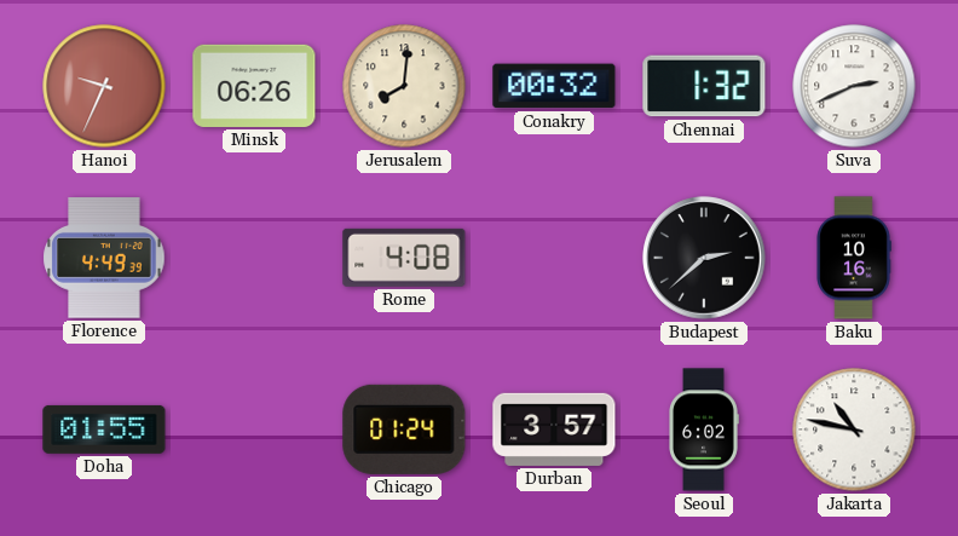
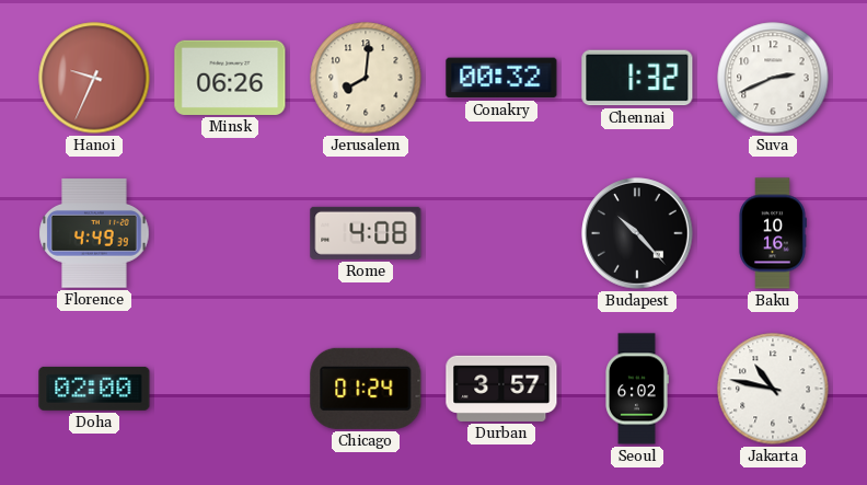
Budapest: 2:38 -> 10:23 (637, 233)
Doha: 01:55 -> 02:00 (94, 389)
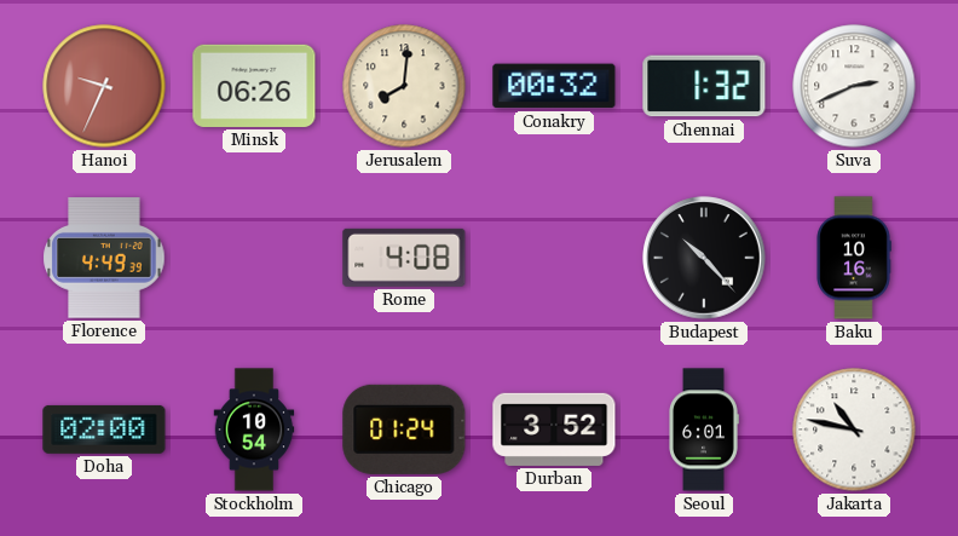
Stockholm: none -> 10:54 (254, 430)
Durban: 3:57 -> 3:52 (554, 430)
Seoul: 6:02 -> 6:01 (704, 430)
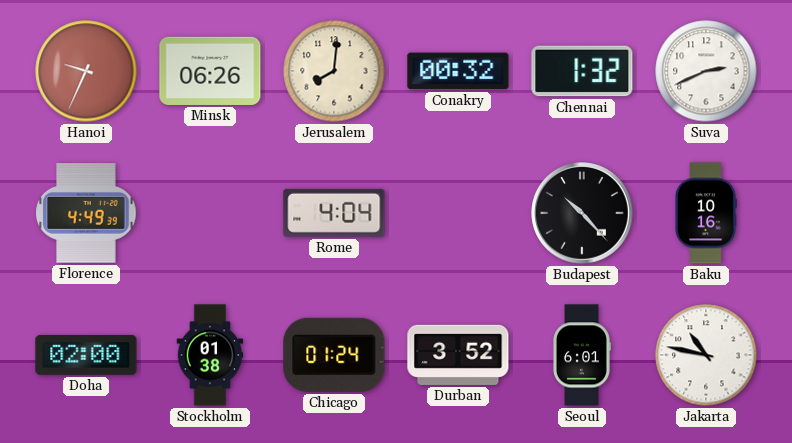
Rome: 4:08 -> 4:04 (334, 213)
Stockholm: 10:54 -> 01:38 (210, 355)
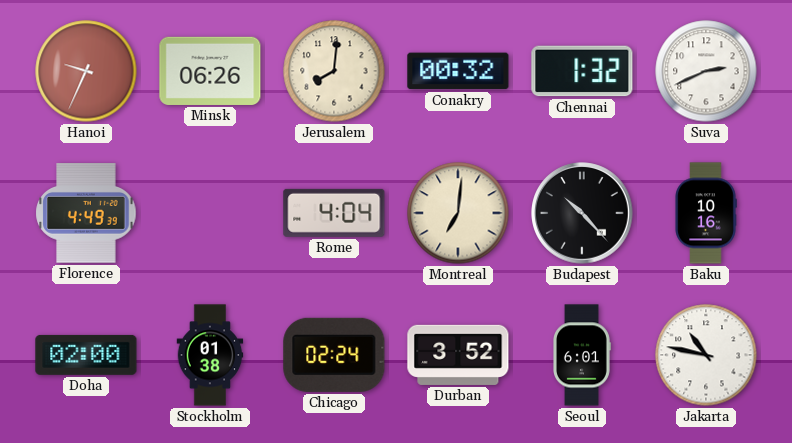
Montreal: none -> 7:01 (458, 213)
Chicago: 01:24 -> 02:24 (334, 355)
